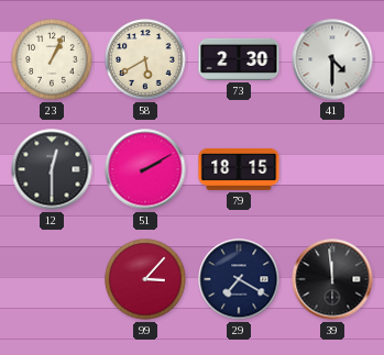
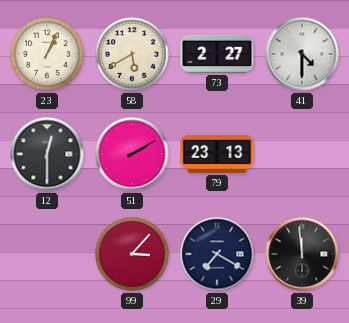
73: 2:30 -> 2:27 (217, 54)
79: 18:15 -> 23:13 (217, 154)
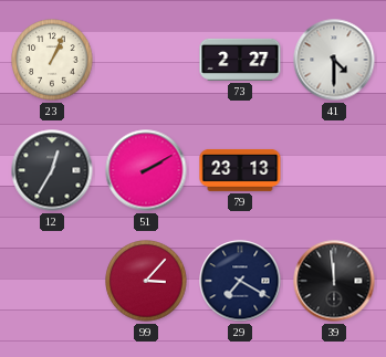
58: 5:40 -> none (132, 54)
12: 12:30 -> 12:35 (52, 170)
